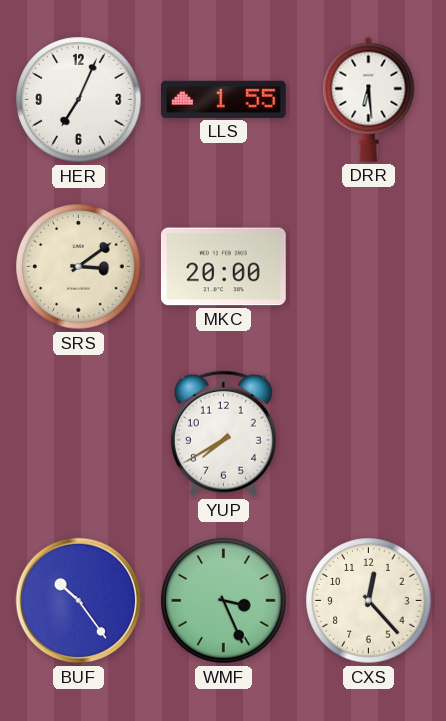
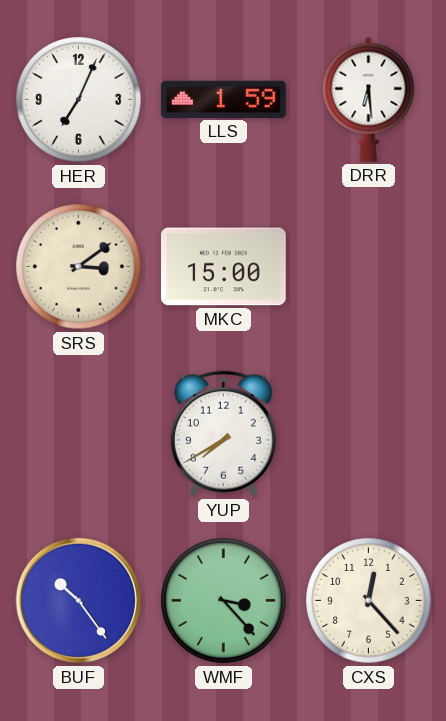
LLS: 1:55 -> 1:59 (223, 99)
MKC: 20:00 -> 15:00 (223, 267)
WMF: 3:26 -> 3:23 (224, 601)
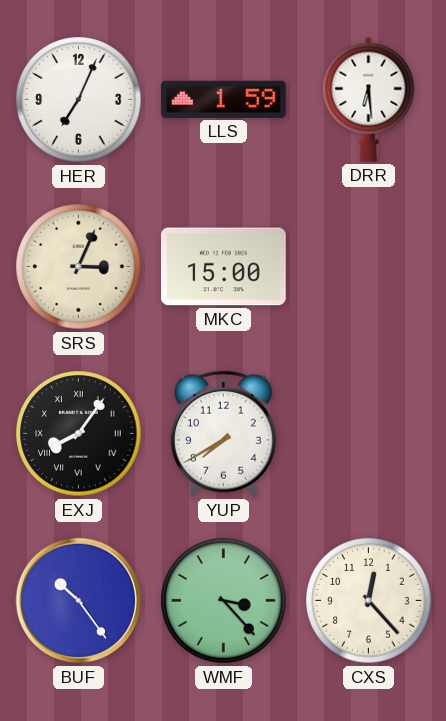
SRS: 3:09 -> 3:04 (79, 267)
EXJ: none -> 8:06 (79, 434)
